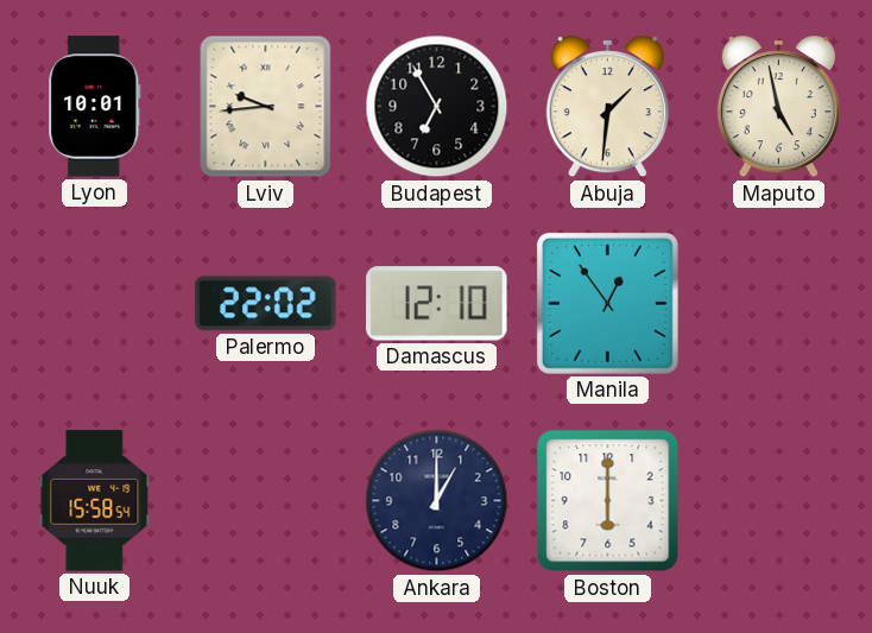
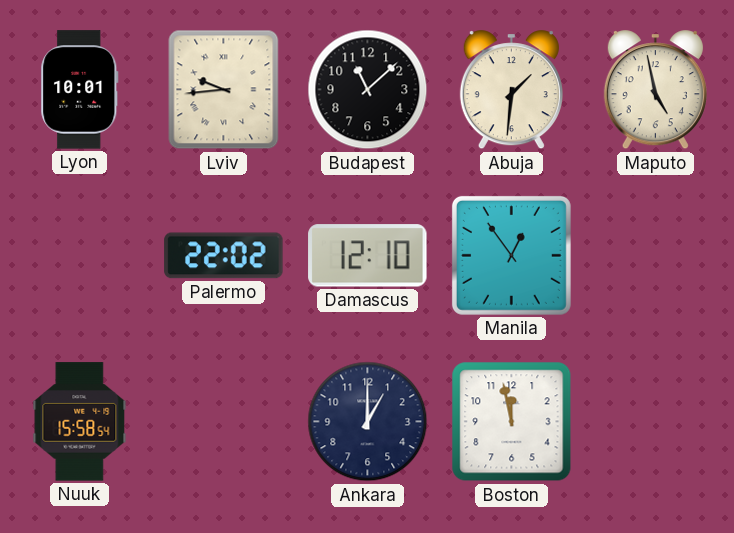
Budapest: 6:55 -> 11:08 (368, 90)
Boston: 6:00 -> 11:58 (512, 422)
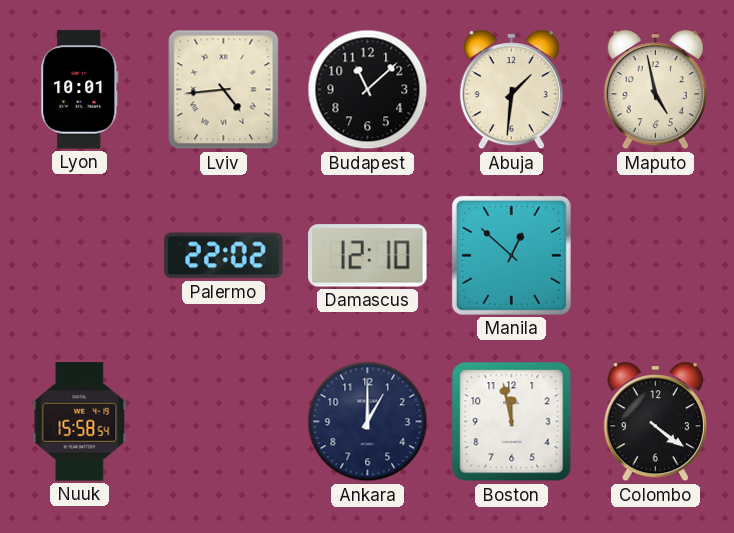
Lviv: 9:44 -> 4:44 (224, 90)
Manila: 12:54 -> 12:52 (511, 255)
Colombo: none -> 4:21 (655, 422)
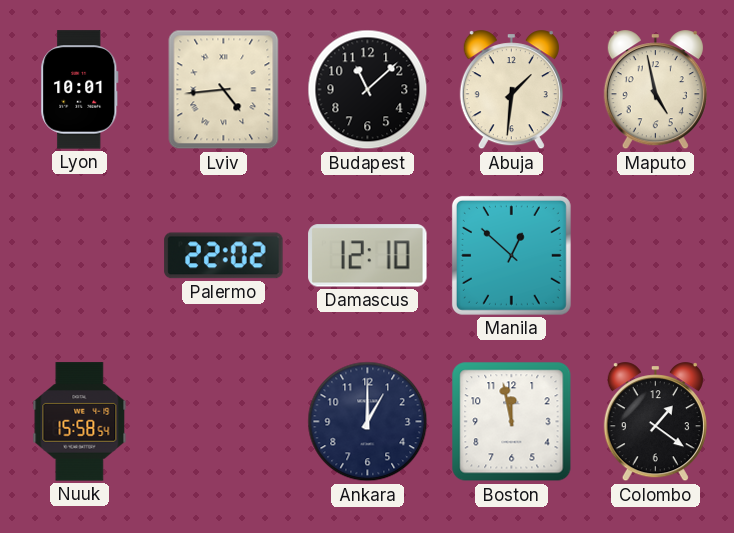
Colombo: 4:21 -> 1:21 (655, 422)
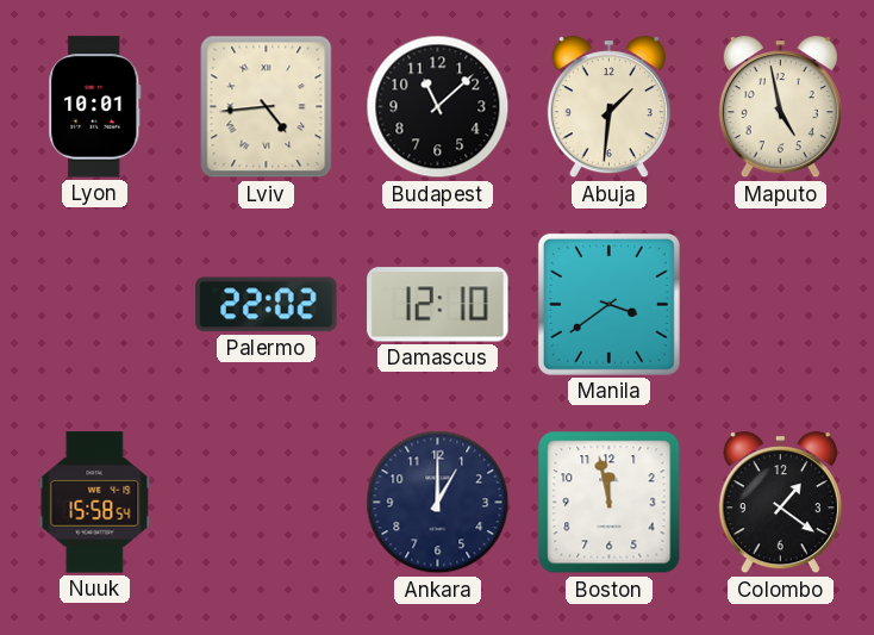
Manila: 12:52 -> 3:39 (608, 304)
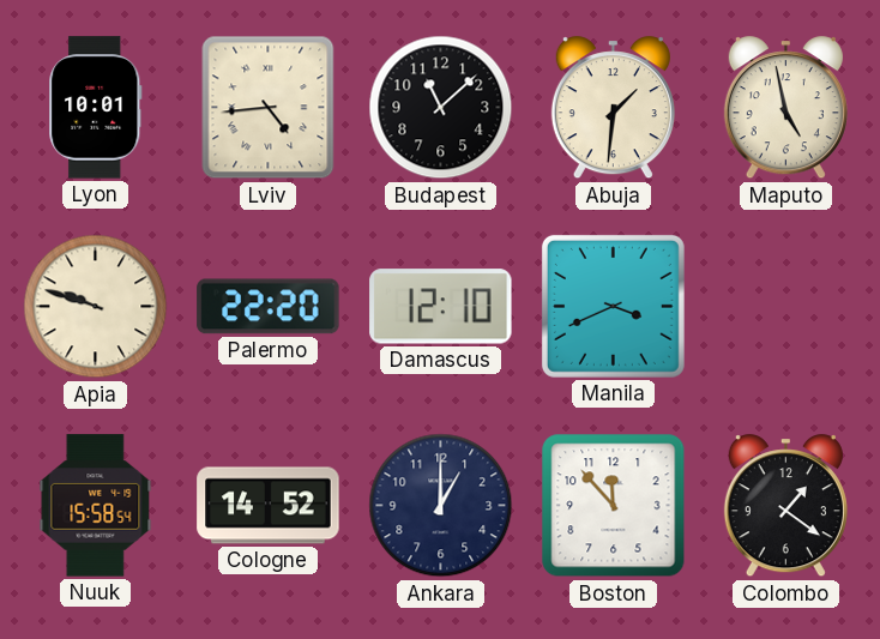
Apia: none -> 9:48 (96, 307)
Palermo: 22:02 -> 22:20 (269, 307)
Manila: 3:39 -> 3:41 (613, 306)
Cologne: none -> 14:52 (269, 506)
Boston: 11:58 -> 11:53 (614, 506)
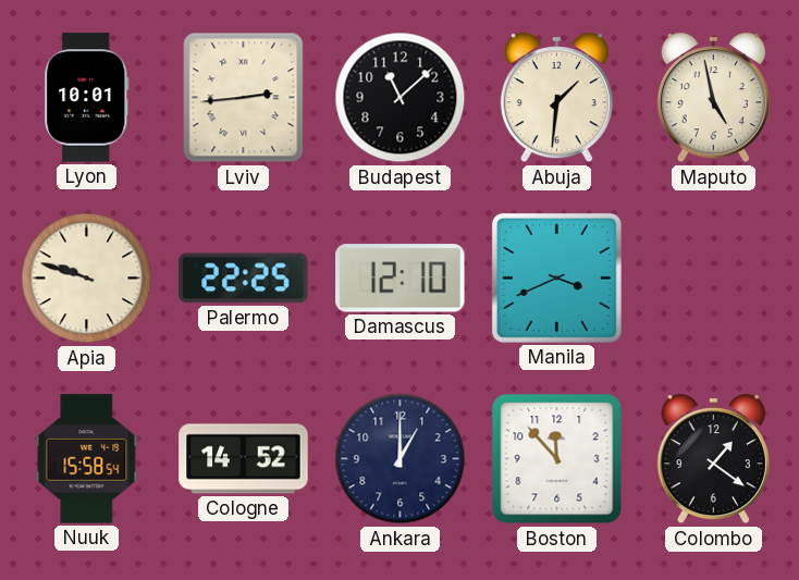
Lviv: 4:44 -> 2:44 (244, 98)
Palermo: 22:20 -> 22:25 (244, 279)
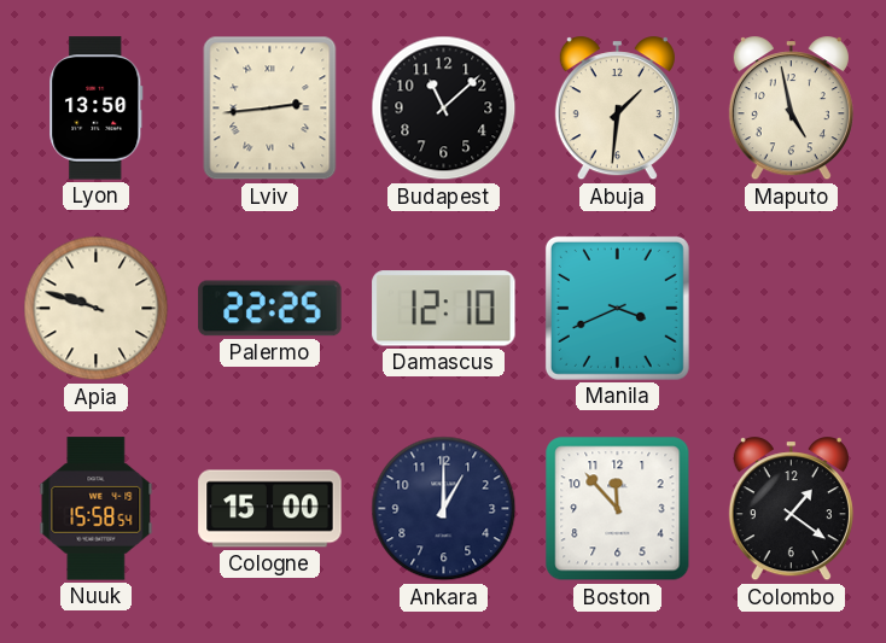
Lyon: 10:01 -> 13:50 (97, 109)
Cologne: 14:52 -> 15:00 (270, 509)
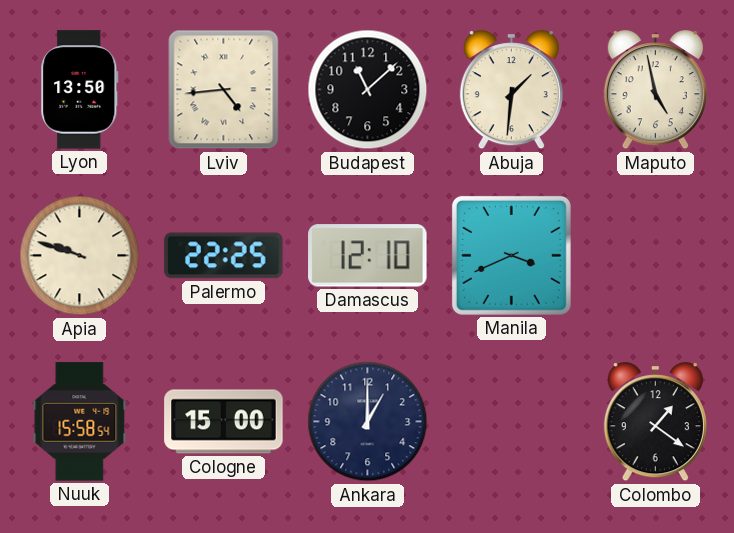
Lviv: 2:44 -> 4:44 (224, 90)
Boston: 11:53 -> none (618, 509)
